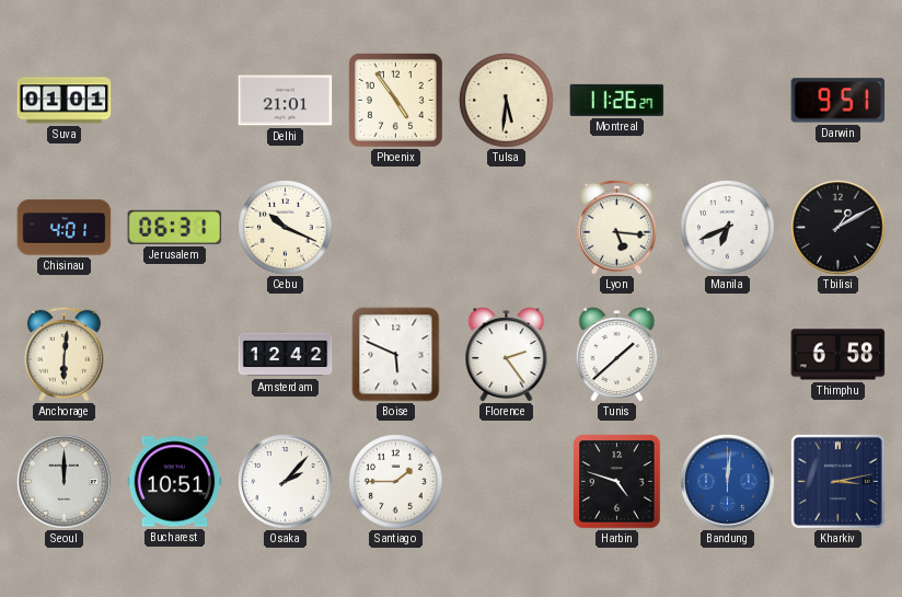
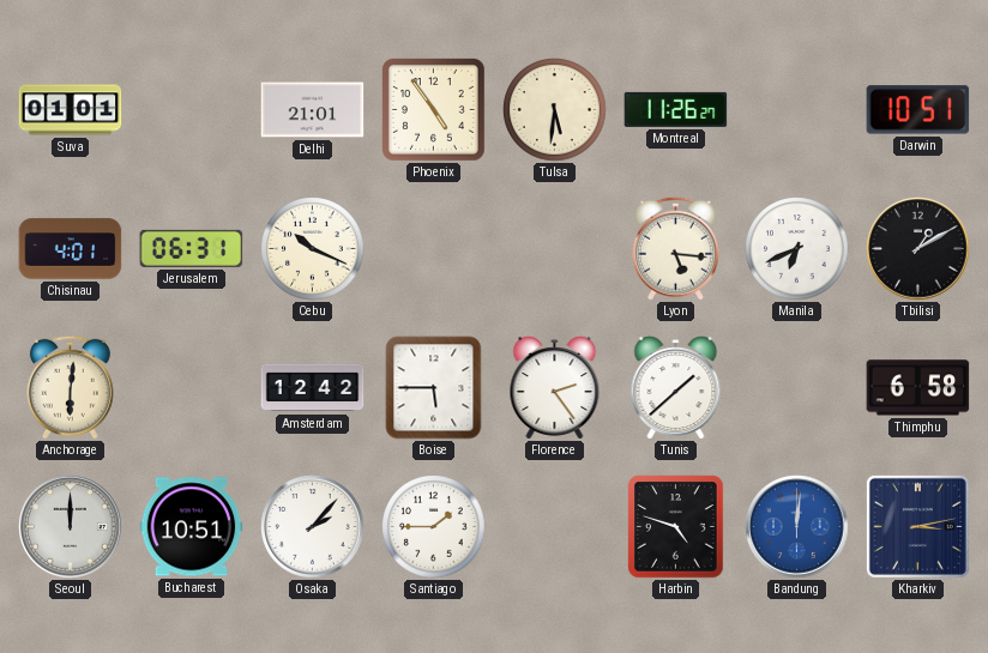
Darwin: 9:51 -> 10:51 (918, 110)
Boise: 5:49 -> 5:45 (434, 388)
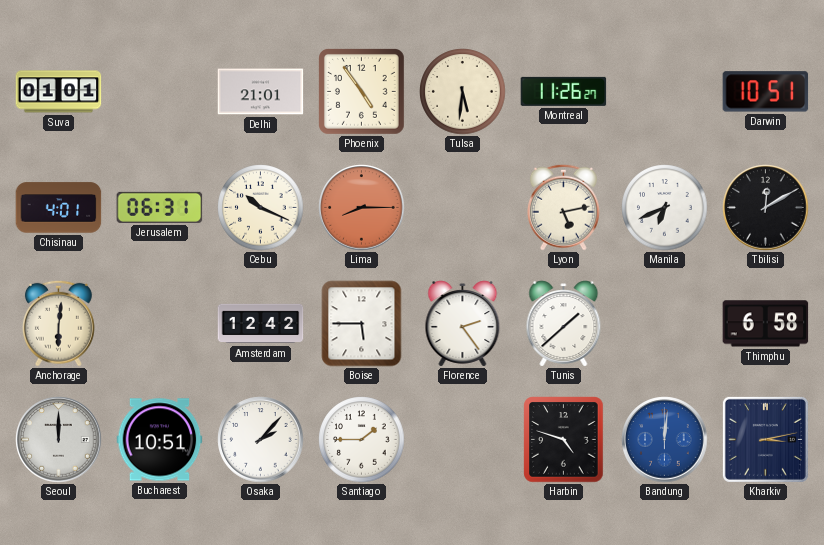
Lima: none -> 8:15 (362, 208)
Lyon: 5:16 -> 5:13 (563, 207)
Tbilisi: 1:10 -> 12:10 (766, 208)
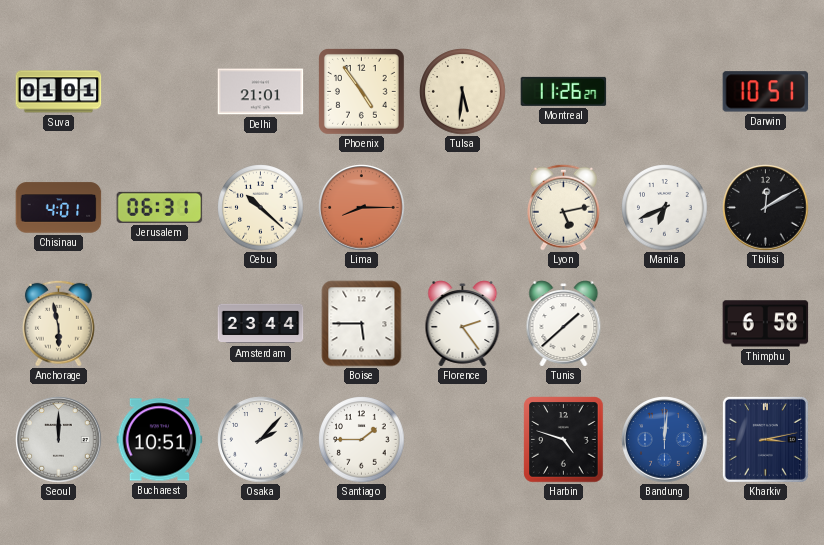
Cebu: 10:19 -> 10:22 (261, 208)
Anchorage: 6:01 -> 5:58 (58, 323)
Amsterdam: 12:42 -> 23:44 (261, 324)
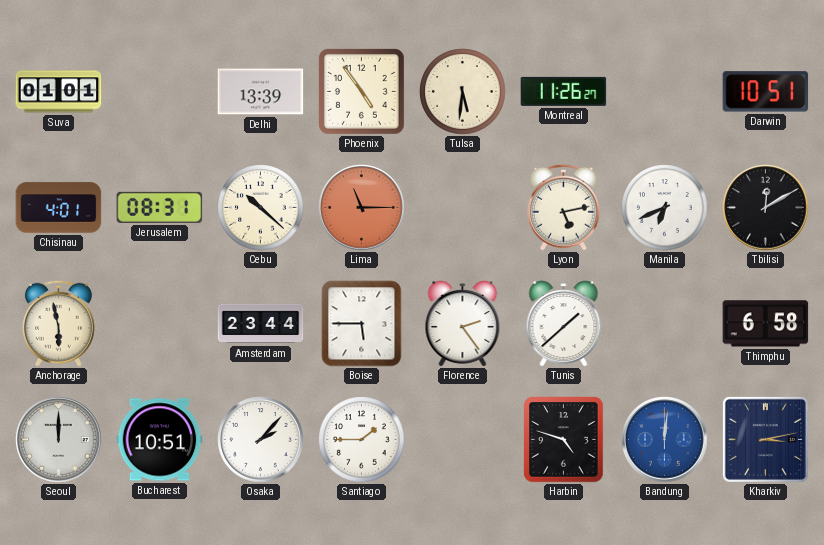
Delhi: 21:01 -> 13:39 (261, 92)
Jerusalem: 06:31 -> 08:31 (160, 207)
Lima: 8:15 -> 11:15 (362, 208)
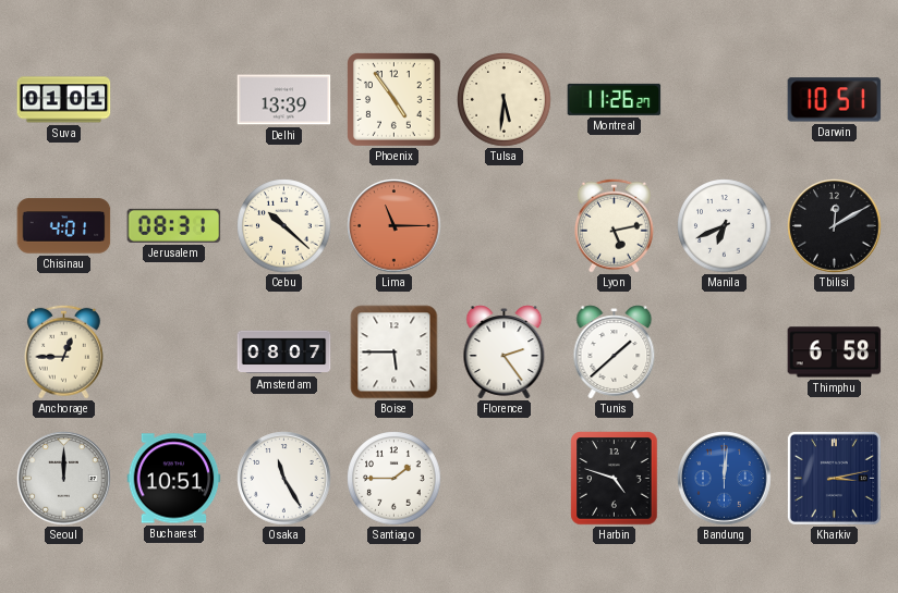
Anchorage: 5:58 -> 12:45 (63, 351)
Amsterdam: 23:44 -> 08:07 (284, 353)
Osaka: 2:07 -> 11:25 (284, 479)
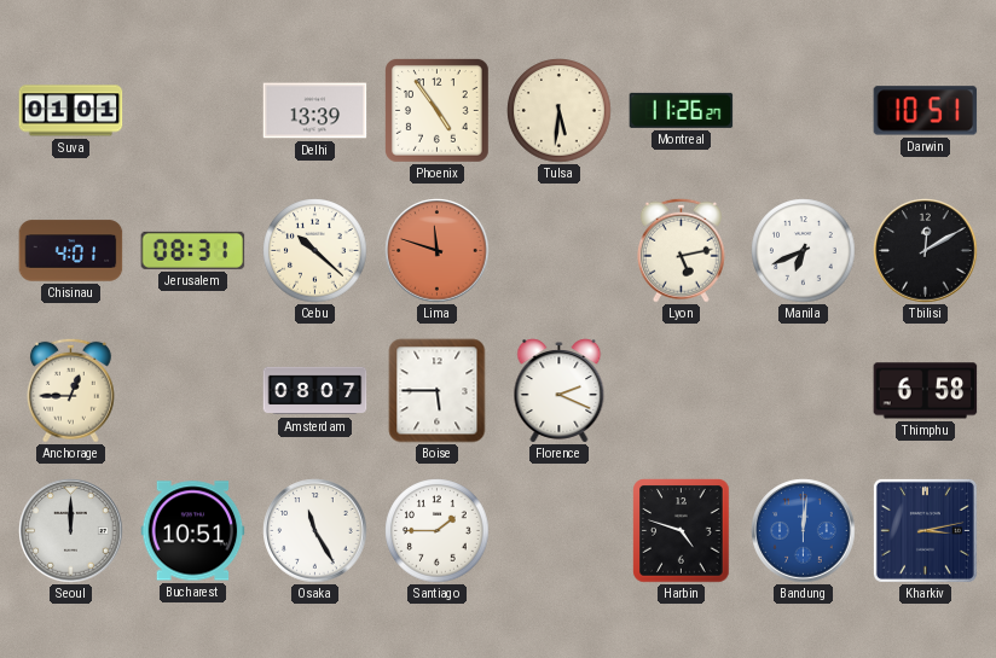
Lima: 11:15 -> 11:48 (438, 251)
Florence: 2:24 -> 2:19 (560, 391)
Tunis: 1:38 -> none (615, 353)
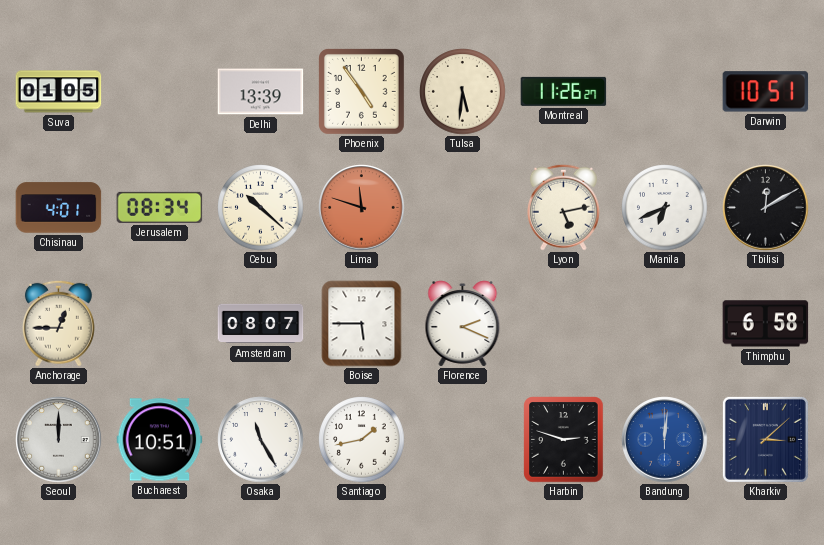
Suva: 01:01 -> 01:05 (59, 92)
Jerusalem: 08:31 -> 08:34 (160, 207)
Santiago: 1:45 -> 1:43 (362, 440)
Harbin: 4:48 -> 2:48 (564, 440)
Kharkiv: 3:13 -> 3:08 (765, 439)
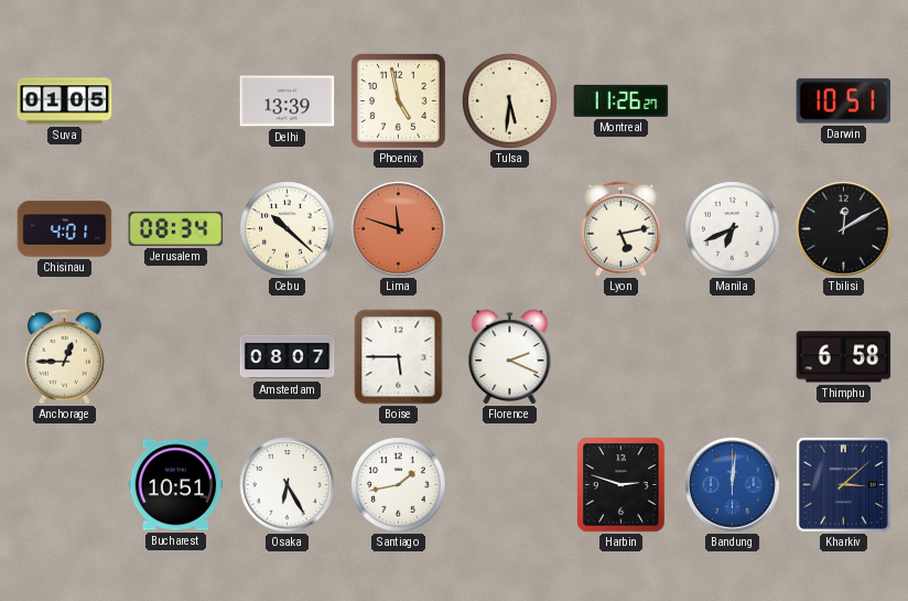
Phoenix: 4:54 -> 4:58 (399, 101)
Seoul: 12:00 -> none (59, 440)
Osaka: 11:25 -> 6:25 (288, 485)
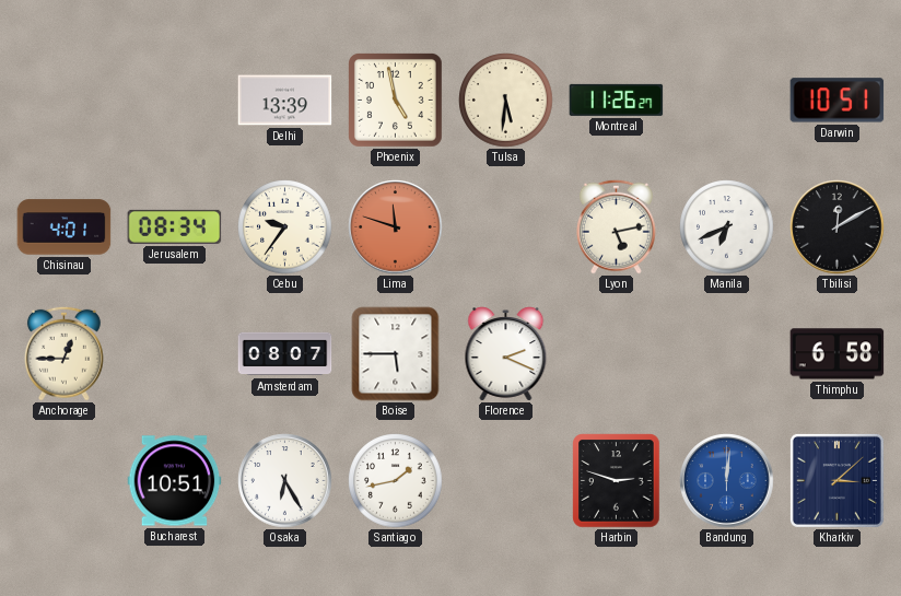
Suva: 01:05 -> none (65, 101)
Cebu: 10:22 -> 9:36 (285, 227)
